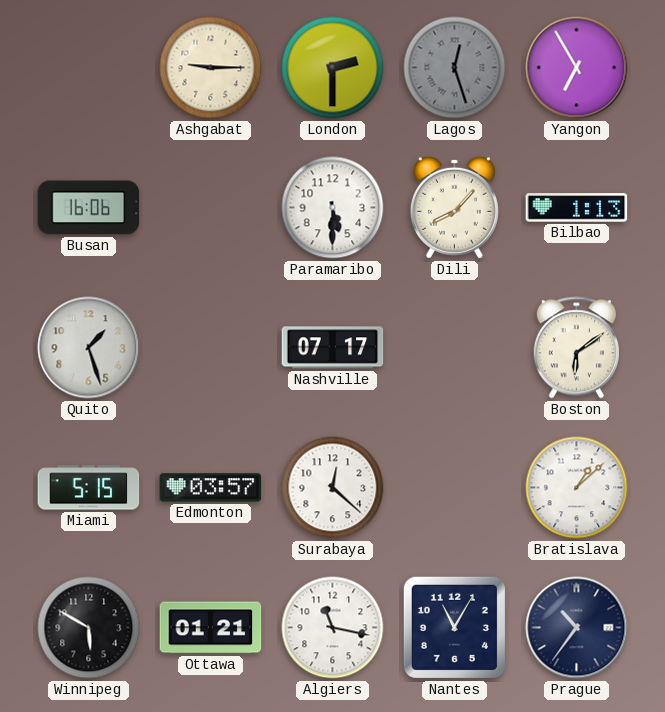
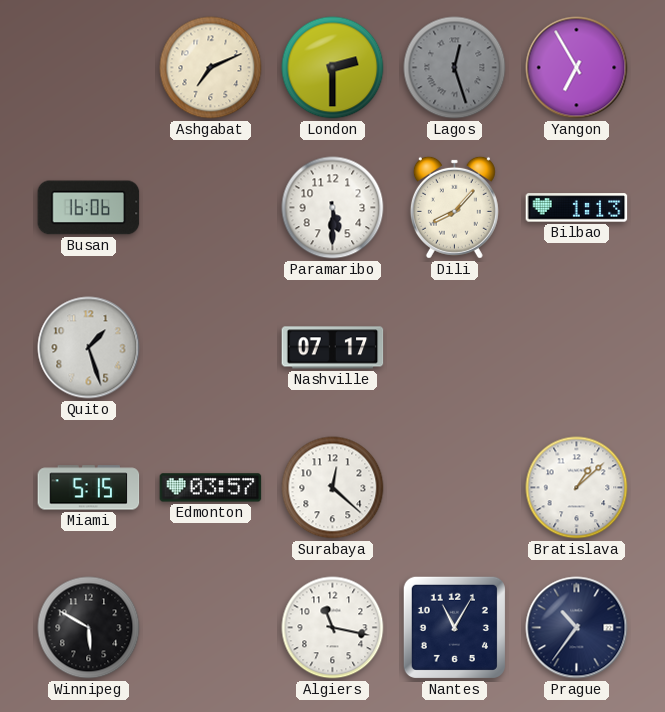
Ashgabat: 9:15 -> 7:11 (211, 68)
Boston: 6:09 -> none (576, 348)
Ottawa: 01:21 -> none (211, 628)
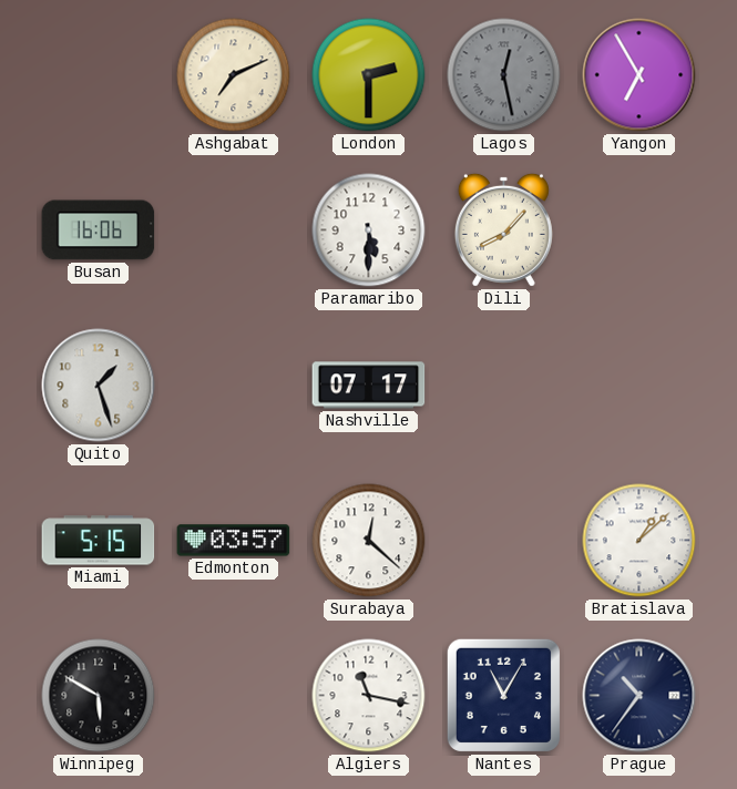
Lagos: 12:27 -> 12:28 (504, 75)
Bilbao: 1:13 -> none (577, 208)
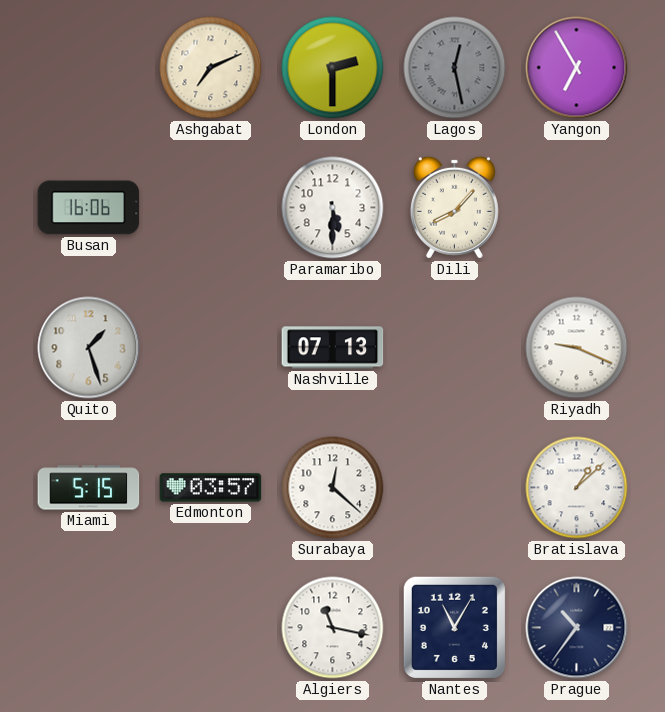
Nashville: 07:17 -> 07:13 (333, 348)
Riyadh: none -> 9:19 (577, 348)
Winnipeg: 5:50 -> none (99, 696)
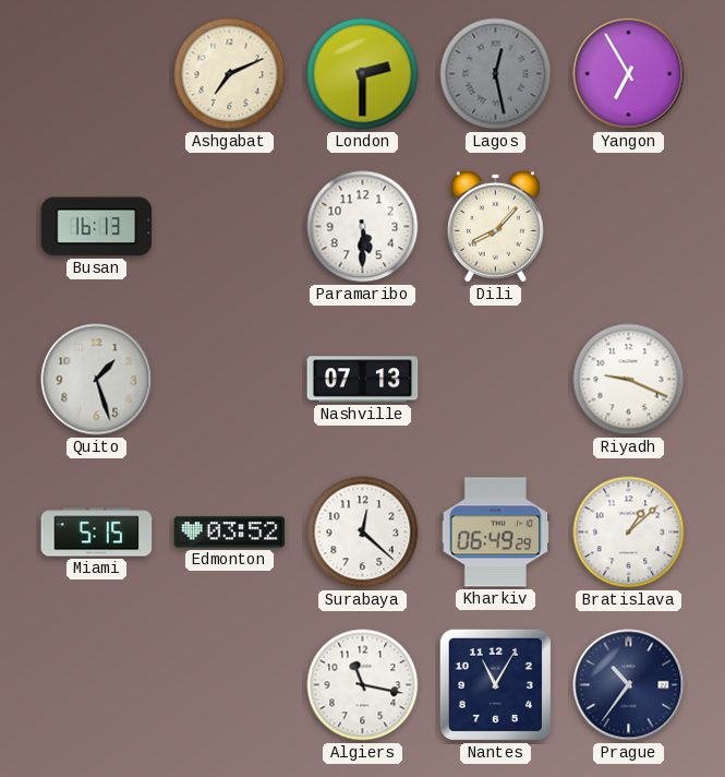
Busan: 16:06 -> 16:13 (97, 227)
Edmonton: 03:57 -> 03:52 (230, 533)
Kharkiv: none -> 06:49 (496, 533)
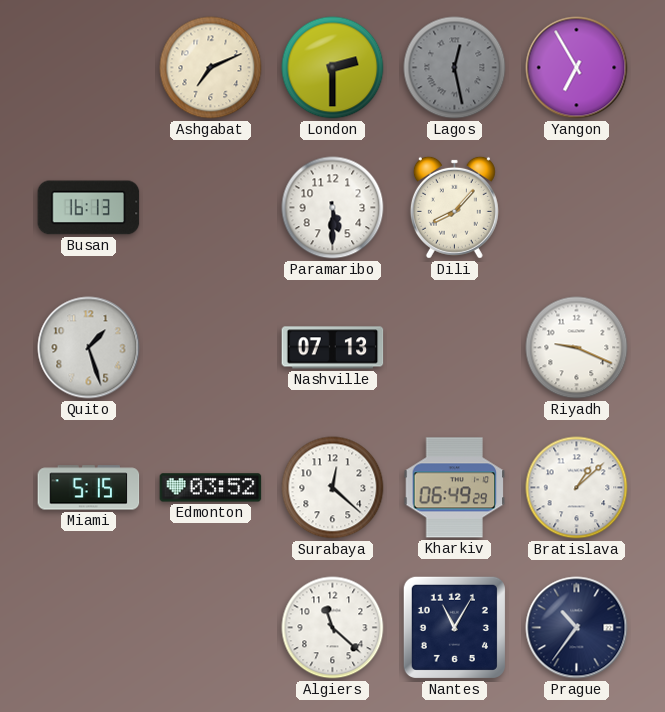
Algiers: 11:17 -> 11:22 (333, 628)
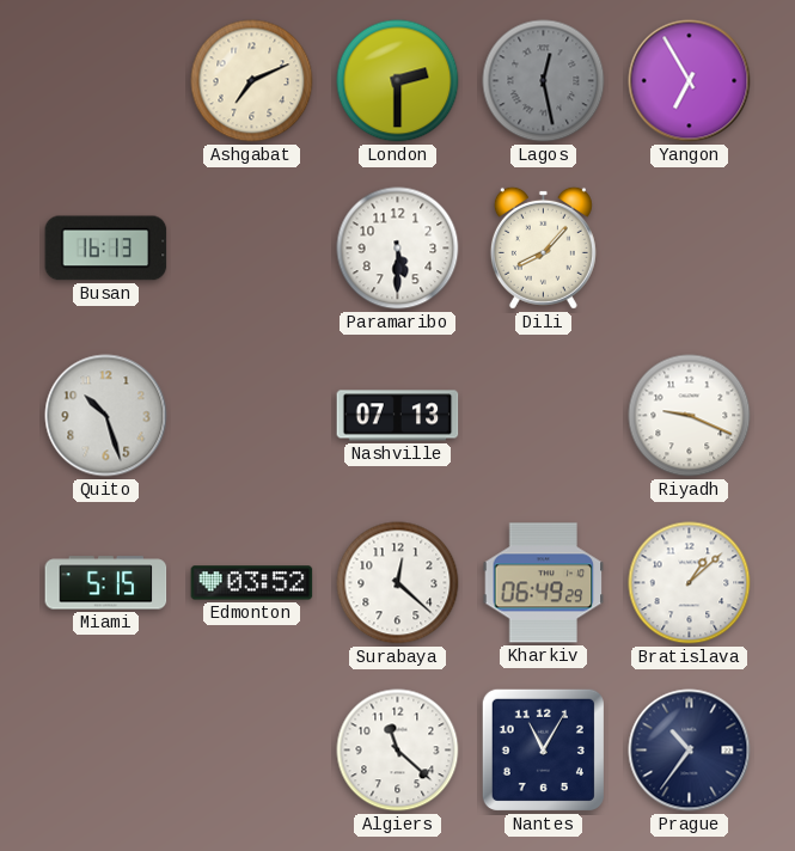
Quito: 1:27 -> 10:27 (106, 416)
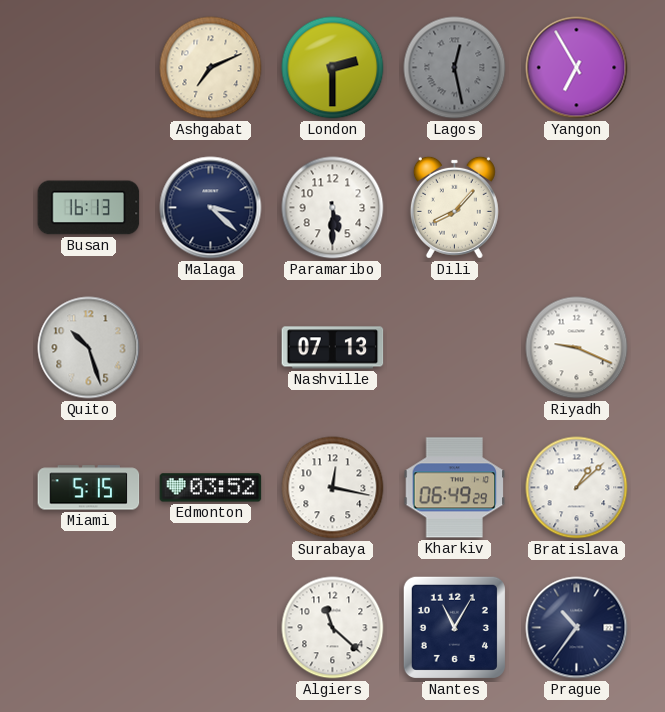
Malaga: none -> 3:22 (211, 208)
Surabaya: 12:22 -> 12:17 (333, 488)
